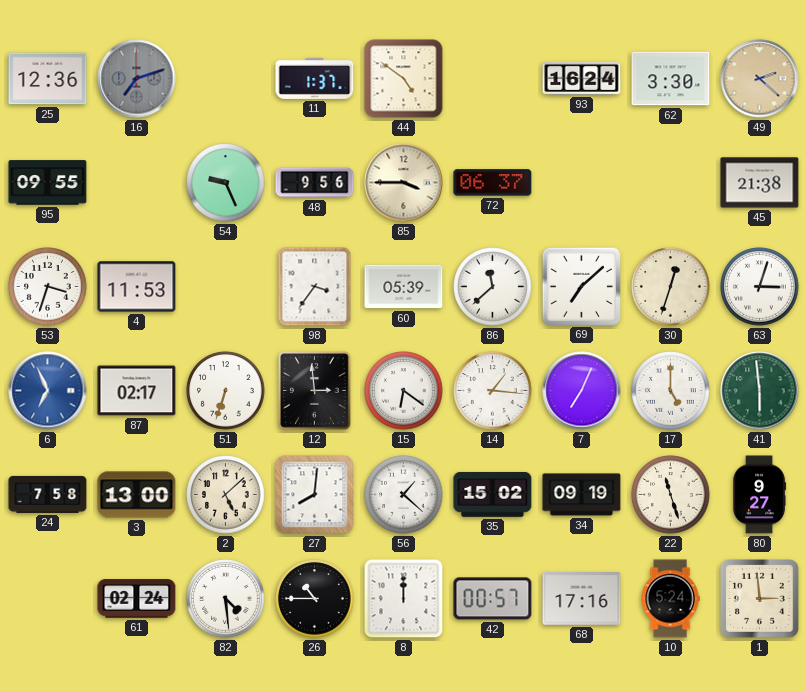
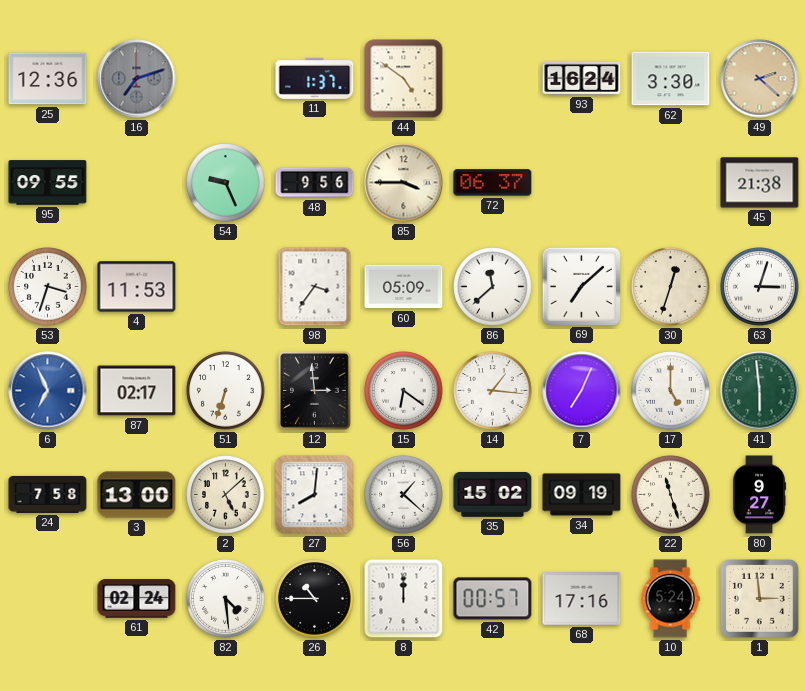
60: 05:39 -> 05:09 (404, 287)
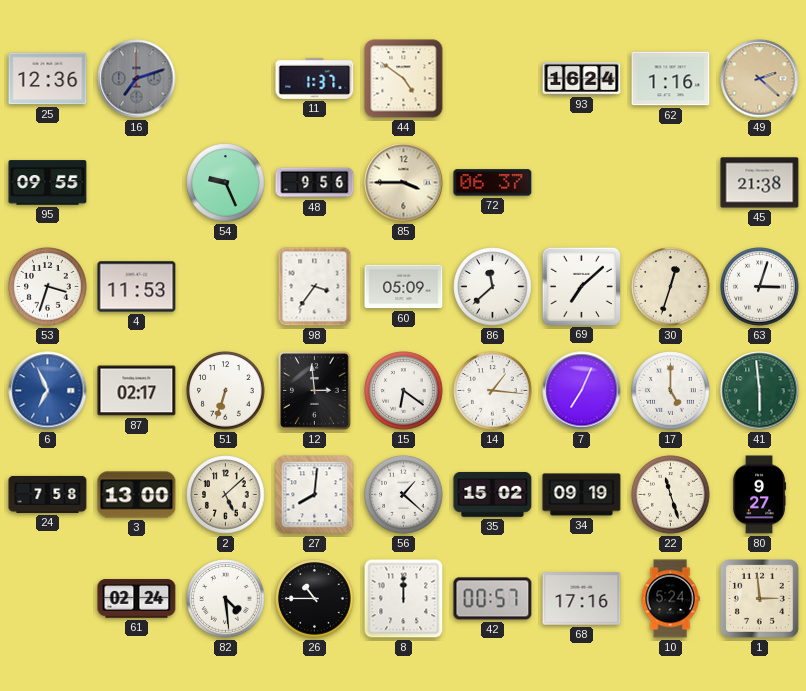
62: 3:30 -> 1:16 (671, 79)
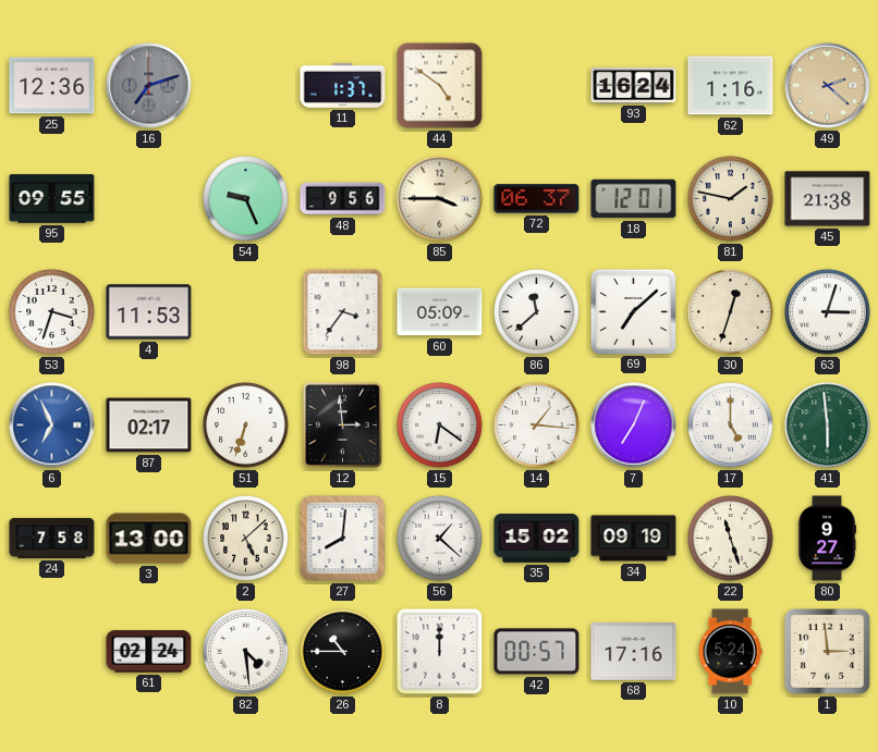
18: none -> 12:01 (634, 199)
81: none -> 1:47 (731, 199)
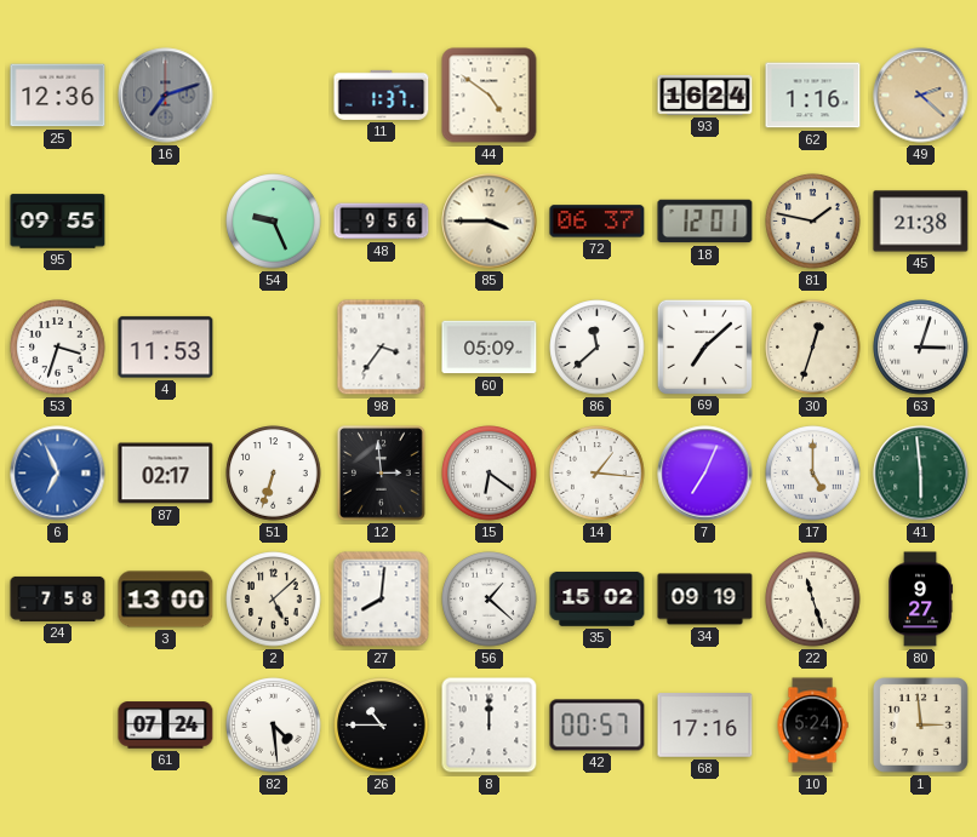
61: 02:24 -> 07:24 (166, 726)
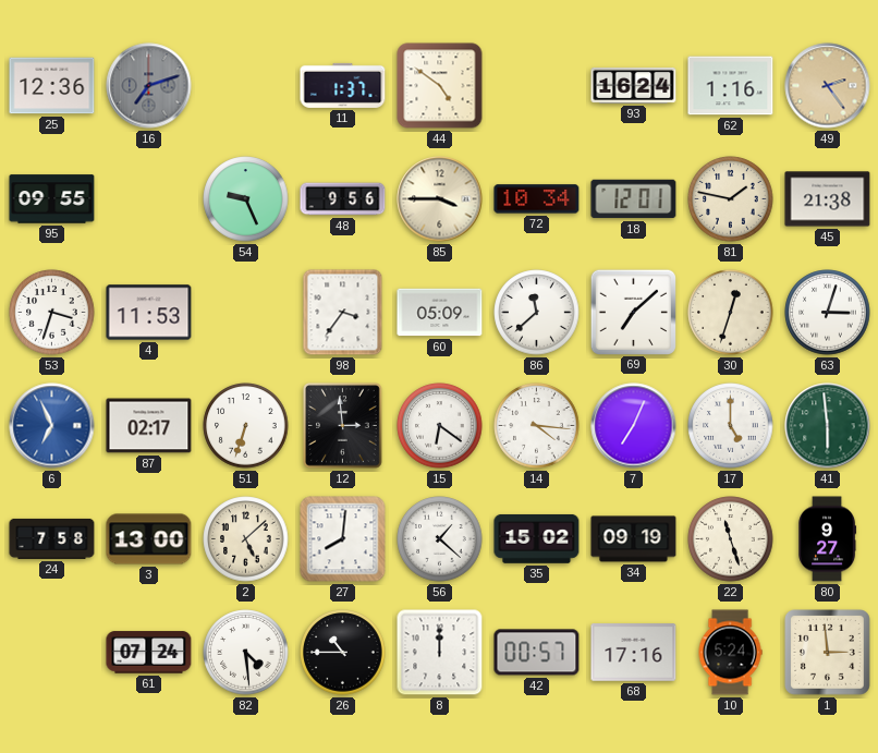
49: 2:22 -> 2:24 (828, 86)
72: 06:37 -> 10:34 (537, 199)
14: 1:16 -> 4:16 (537, 426)
